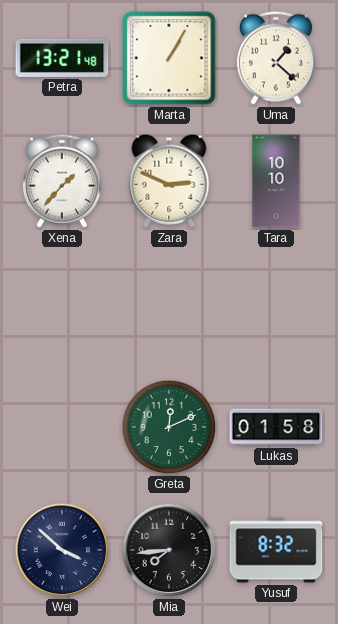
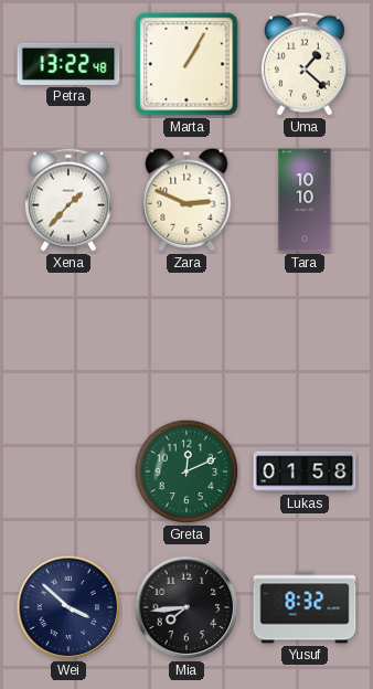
Petra: 13:21 -> 13:22 (68, 64)
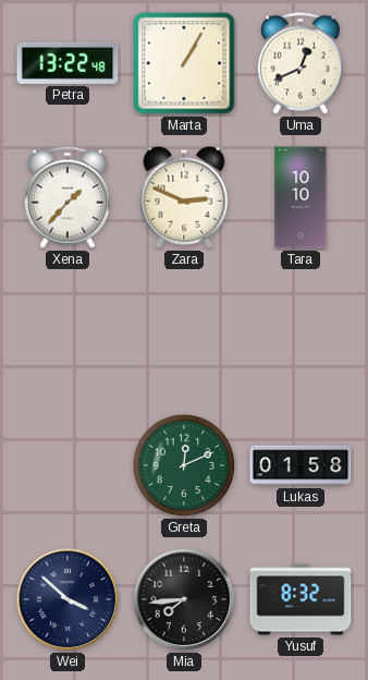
Uma: 1:22 -> 12:41 (300, 63)
